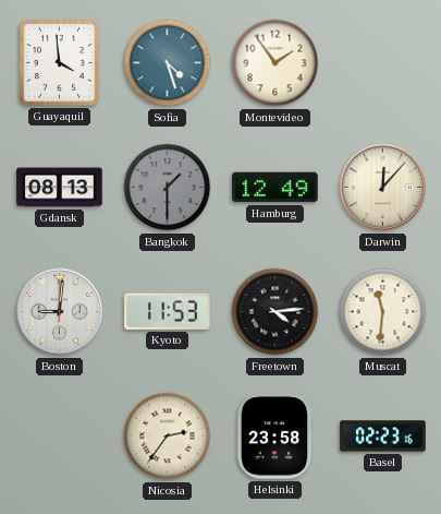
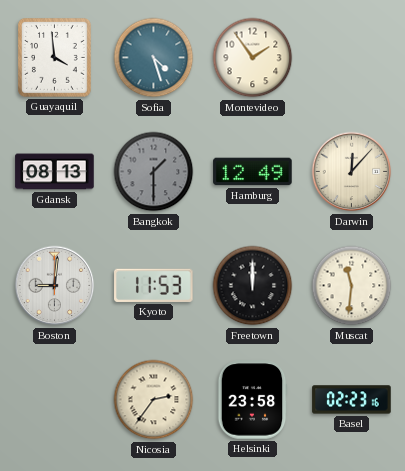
Freetown: 4:14 -> 12:00 (253, 286)
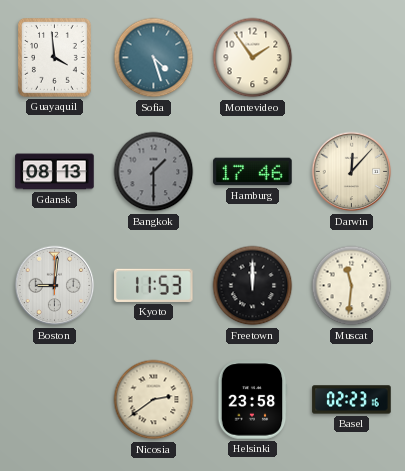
Hamburg: 12:49 -> 17:46 (253, 172)
Nicosia: 2:36 -> 2:39 (154, 400)
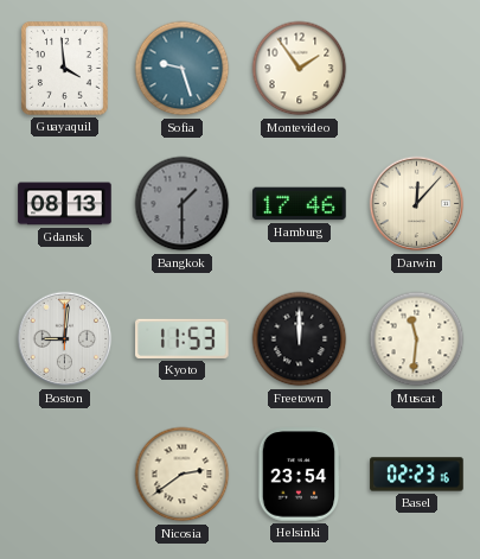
Sofia: 4:27 -> 9:27 (183, 69)
Helsinki: 23:58 -> 23:54 (299, 475)
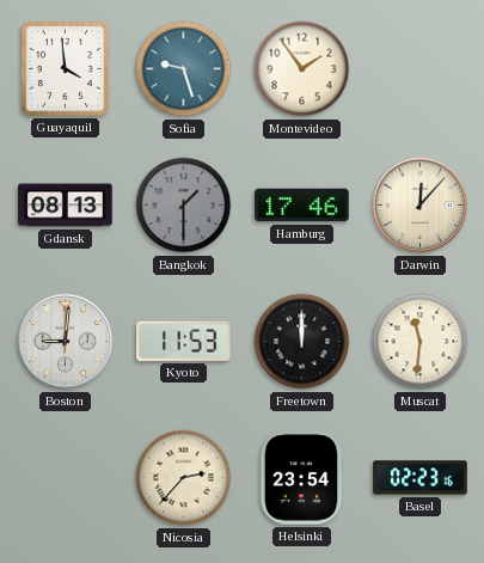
Nicosia: 2:39 -> 2:37 (184, 478)
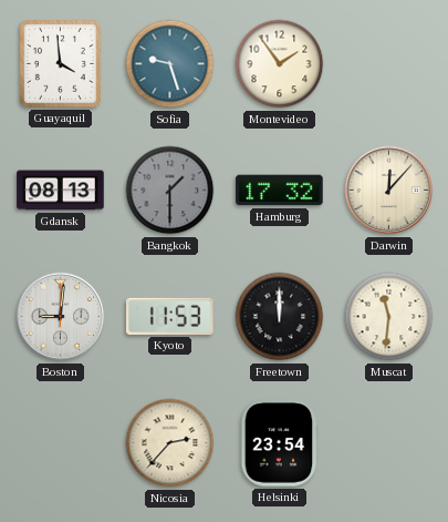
Hamburg: 17:46 -> 17:32 (280, 191)
Basel: 02:23 -> none (421, 478)
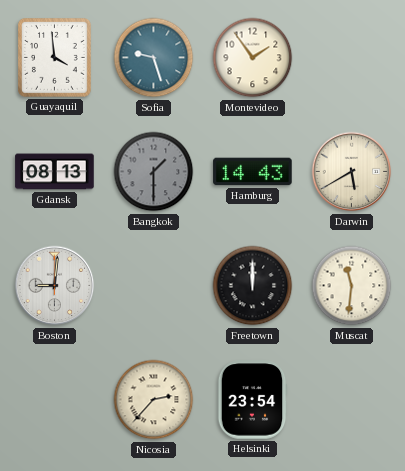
Hamburg: 17:32 -> 14:43 (253, 172)
Darwin: 12:07 -> 5:40 (352, 172)
Kyoto: 11:53 -> none (170, 316)
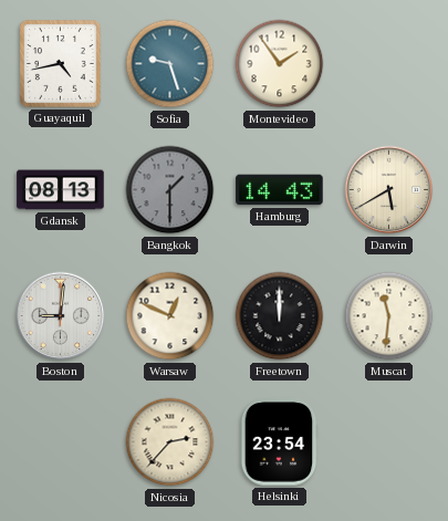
Guayaquil: 3:59 -> 4:43 (60, 64)
Warsaw: none -> 12:49 (170, 316)
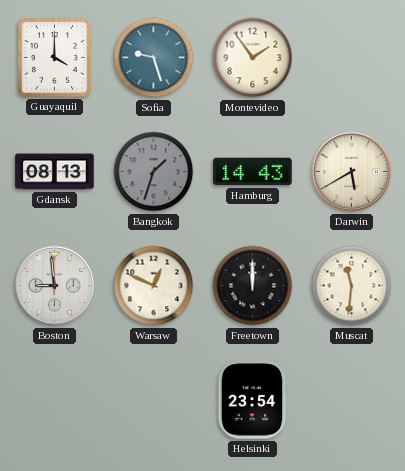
Guayaquil: 4:43 -> 4:00 (54, 58)
Bangkok: 1:30 -> 1:33 (154, 172)
Boston: 9:01 -> 8:59 (55, 286)
Nicosia: 2:37 -> none (170, 442)
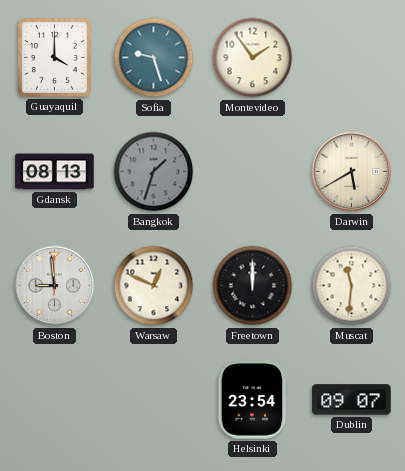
Hamburg: 14:43 -> none (253, 172)
Dublin: none -> 09:07 (352, 400)
